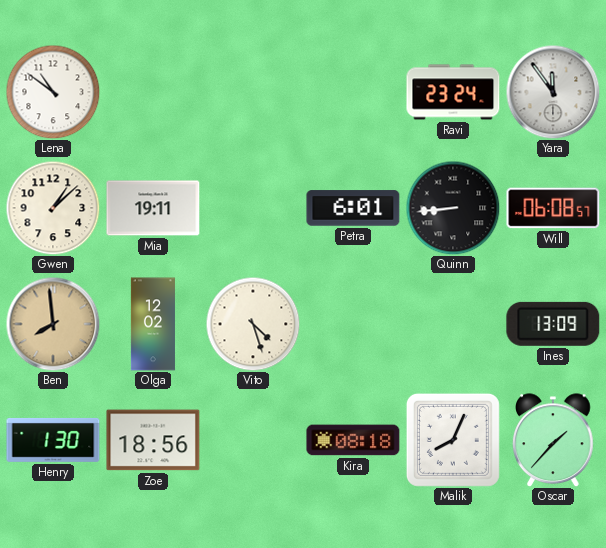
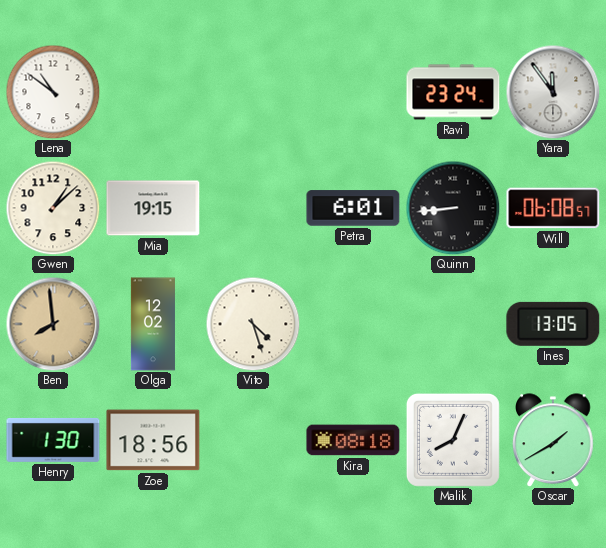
Mia: 19:11 -> 19:15 (153, 208)
Ines: 13:09 -> 13:05 (553, 324)
Oscar: 1:37 -> 1:40 (553, 440)
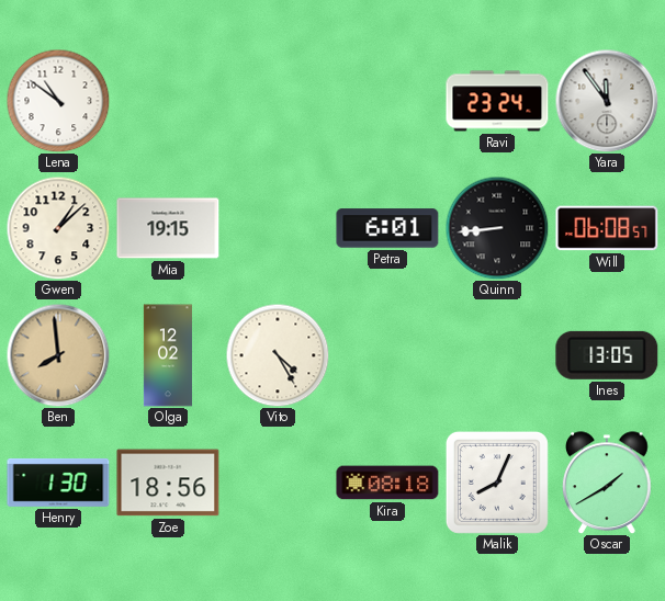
Vito: 4:27 -> 4:25 (278, 355)
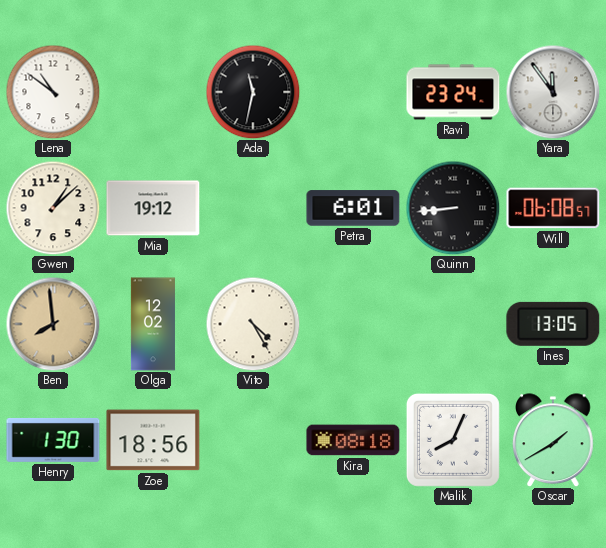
Ada: none -> 11:32 (253, 92)
Mia: 19:15 -> 19:12 (153, 208)
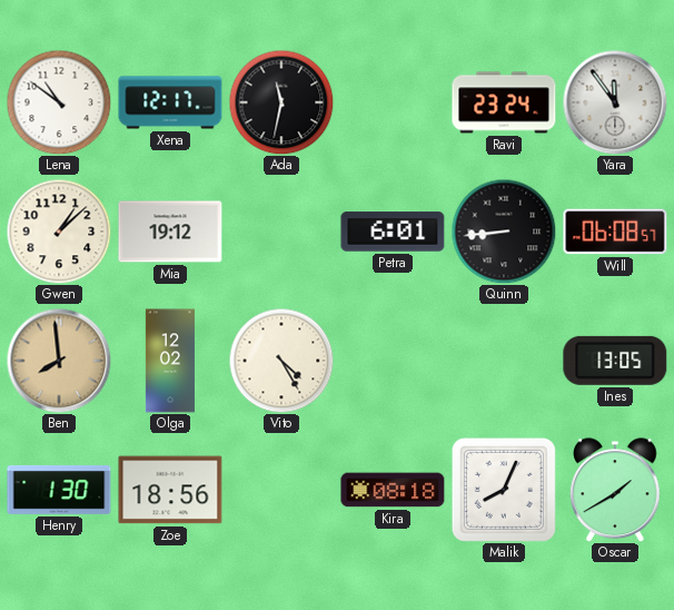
Xena: none -> 12:17 (170, 102)
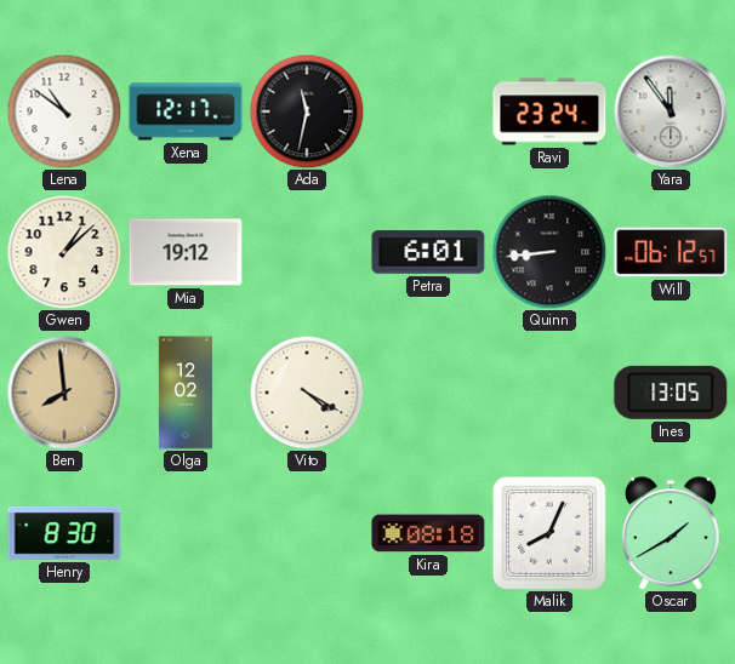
Will: 06:08 -> 06:12 (671, 252)
Vito: 4:25 -> 4:20 (307, 393)
Henry: 1:30 -> 8:30 (64, 533)
Zoe: 18:56 -> none (170, 490)
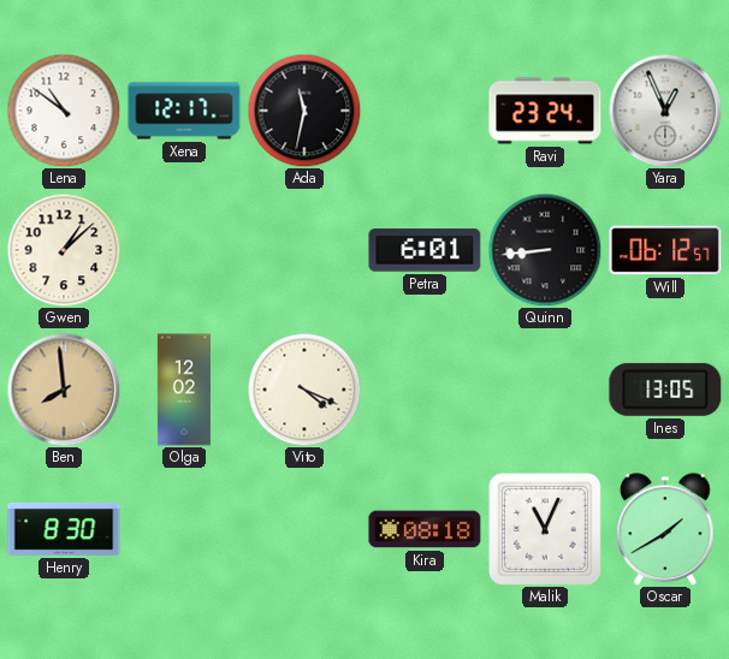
Yara: 11:54 -> 12:56 (665, 111)
Mia: 19:12 -> none (186, 252)
Vito: 4:20 -> 4:19 (304, 390)
Malik: 8:04 -> 11:04 (545, 529)
